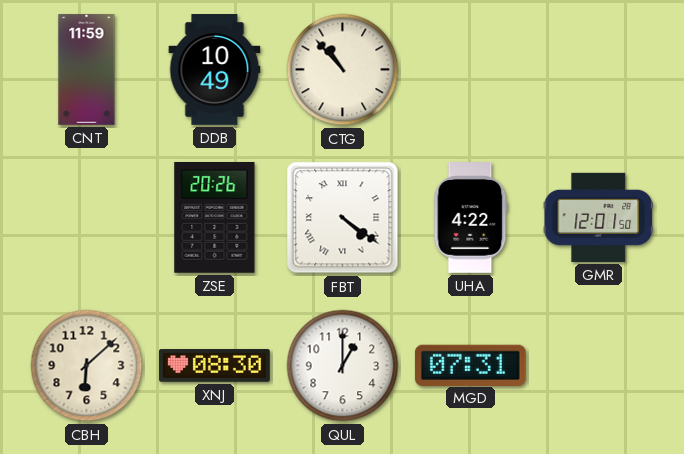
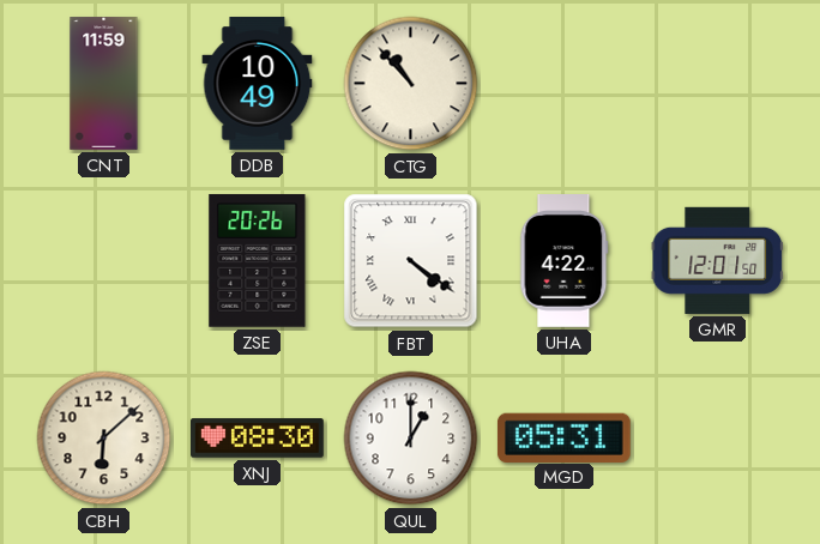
MGD: 07:31 -> 05:31 (563, 437)
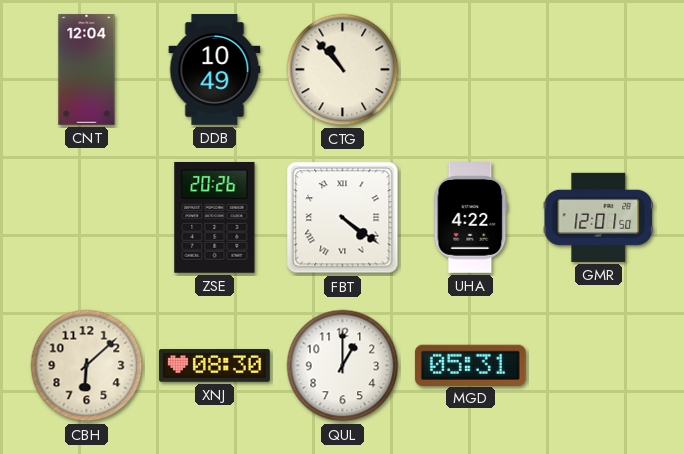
CNT: 11:59 -> 12:04 (87, 70)
